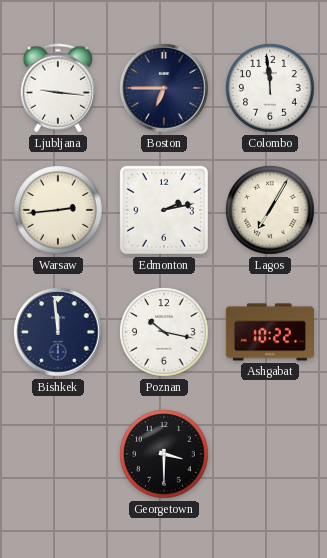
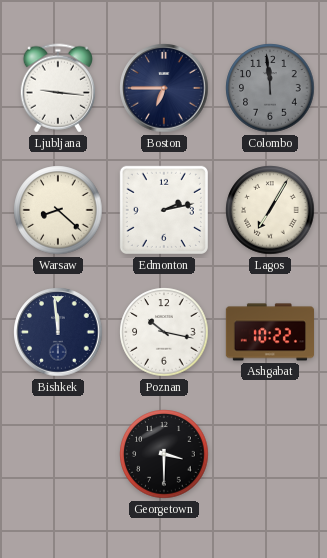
Colombo dial: white -> grey (270, 88)
Warsaw: 2:44 -> 8:22 (58, 210)
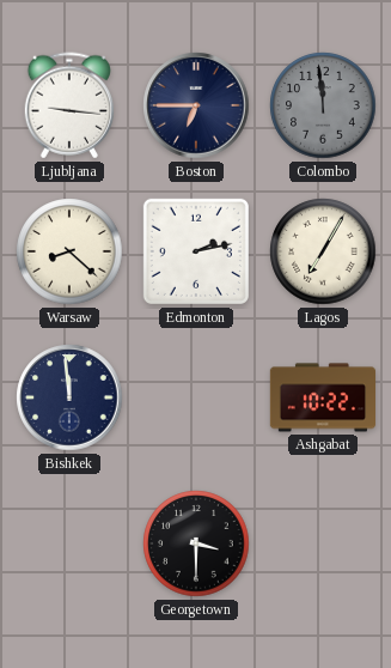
Poznan: 10:17 -> none (164, 332)
